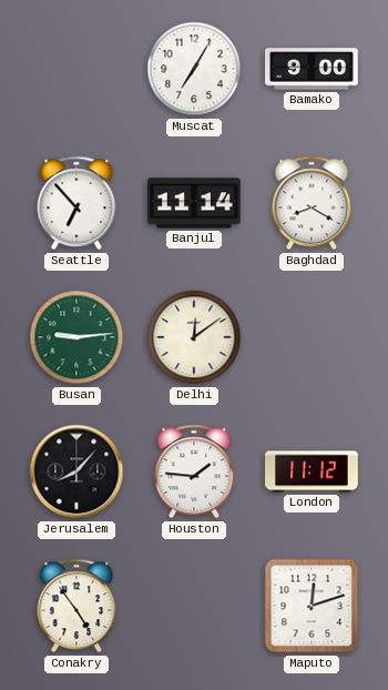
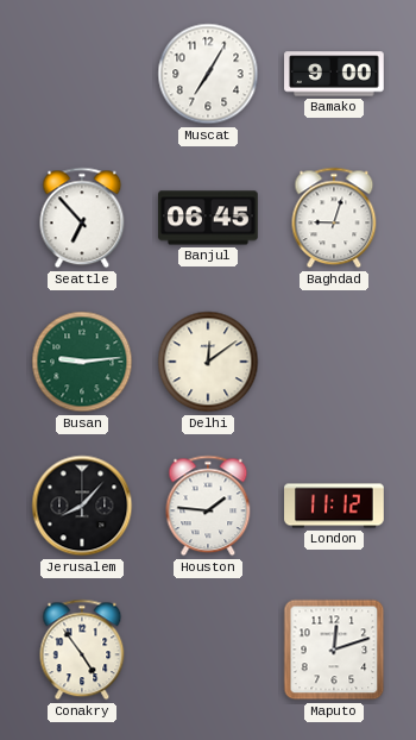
Banjul: 11:14 -> 06:45 (208, 218)
Baghdad: 8:20 -> 9:03 (334, 218)
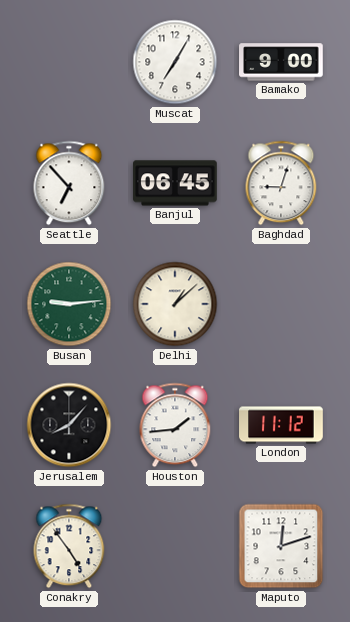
Delhi: 12:09 -> 1:08 (175, 304)
Houston: 1:46 -> 1:44 (175, 425)
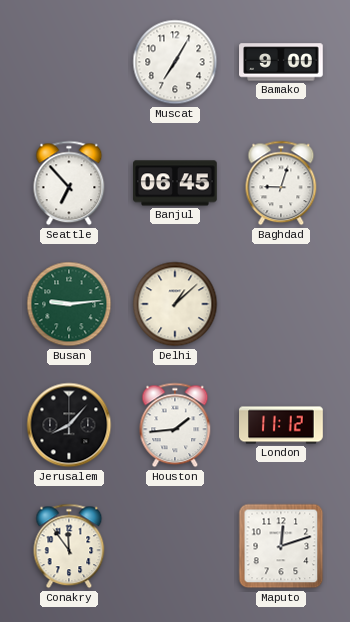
Conakry: 4:54 -> 11:54 (69, 546)
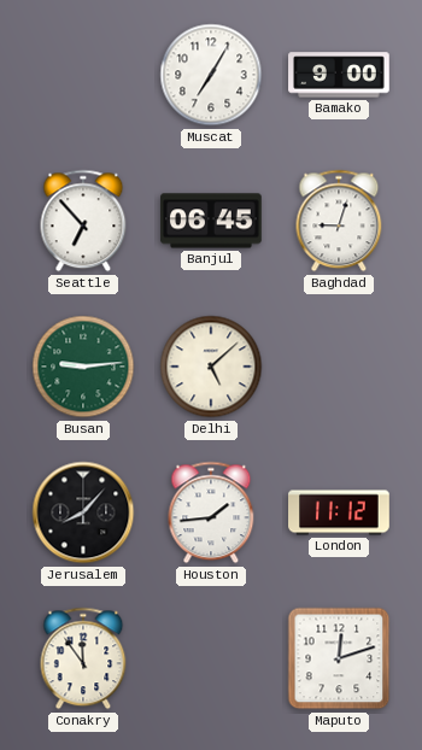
Delhi: 1:08 -> 5:08 (211, 367)
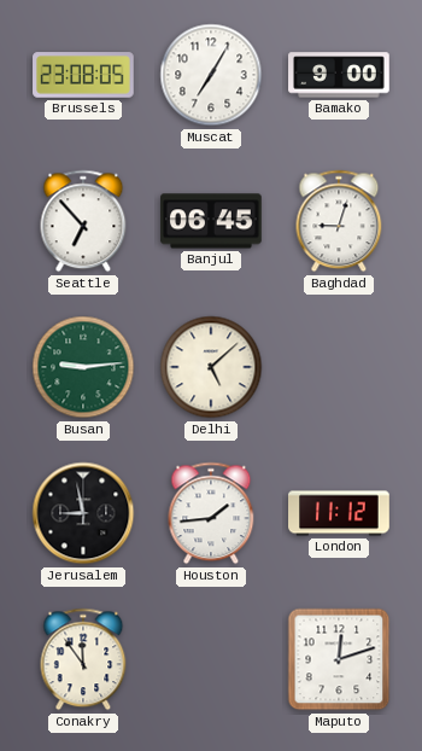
Brussels: none -> 23:08 (83, 75)
Jerusalem: 8:07 -> 8:58 (83, 513)
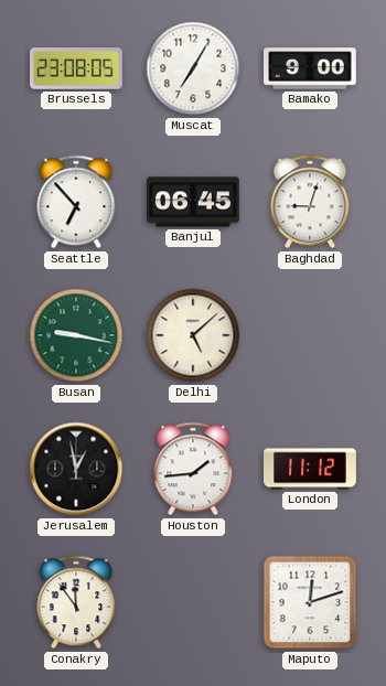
Busan: 9:14 -> 9:17 (76, 335)
Jerusalem: 8:58 -> 12:58 (76, 469)
